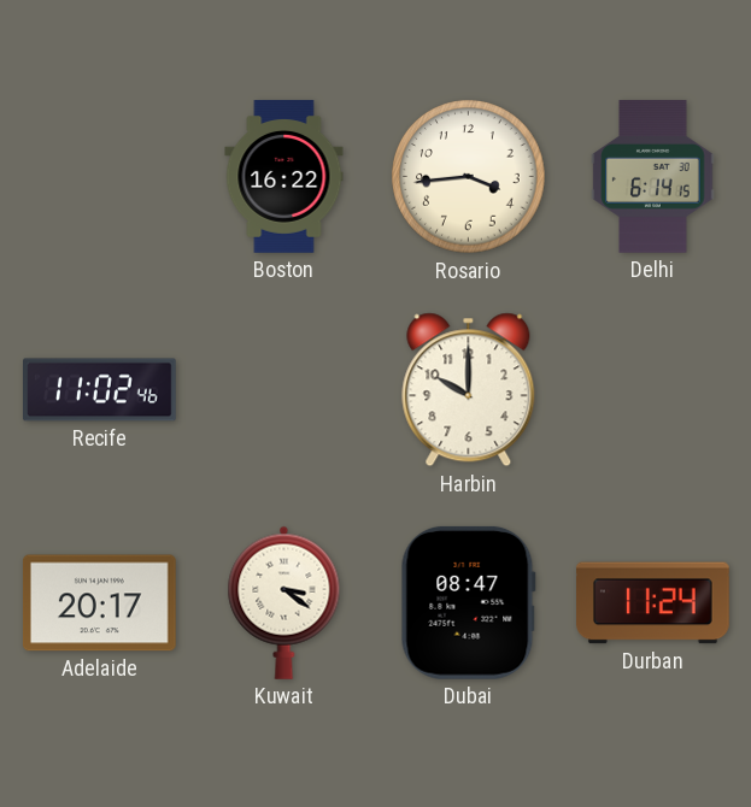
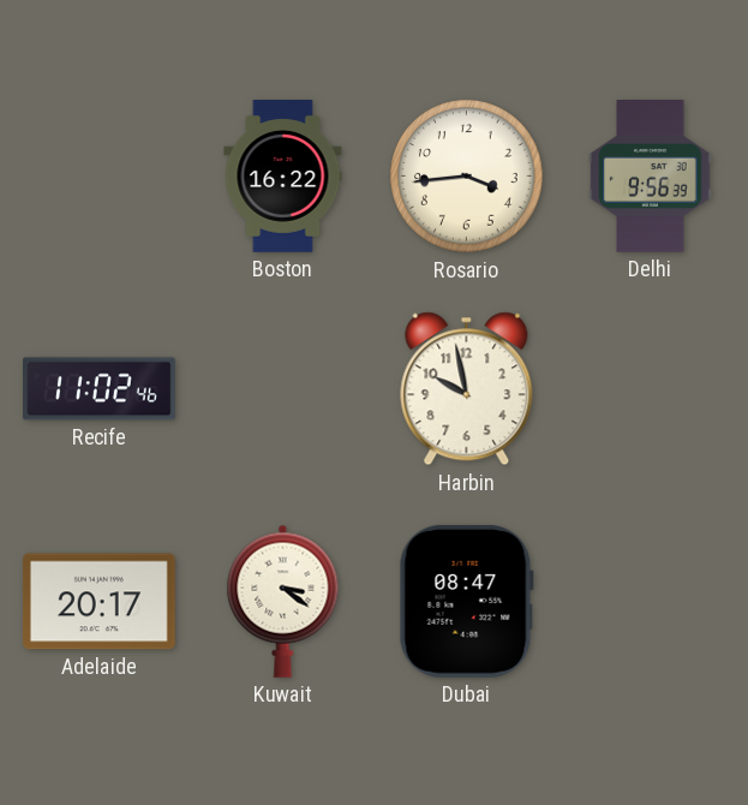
Delhi: 6:14 -> 9:56 (651, 177)
Harbin: 10:00 -> 9:58 (467, 389)
Durban: 11:24 -> none (653, 603)
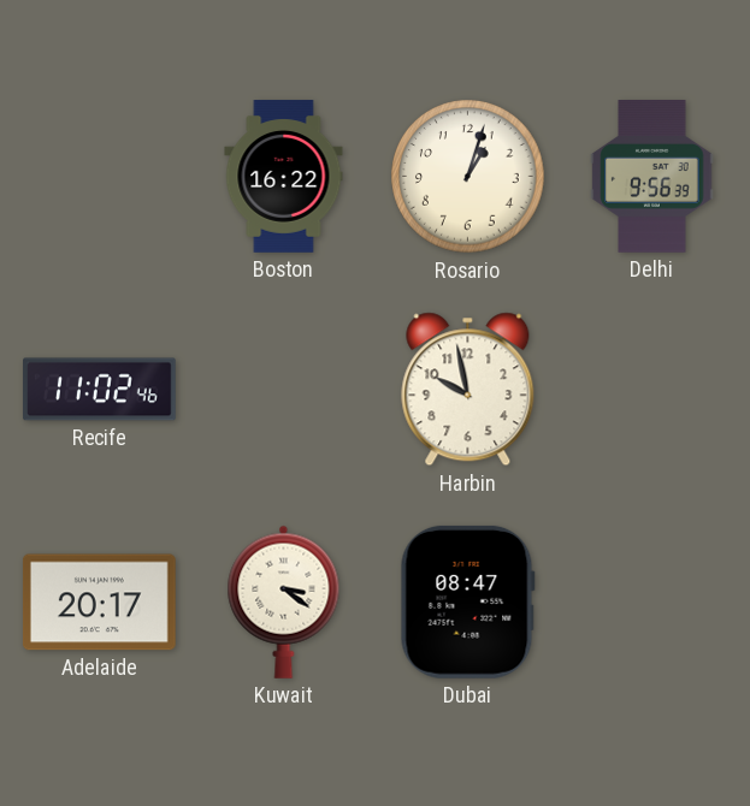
Rosario: 3:44 -> 1:03 (468, 177)
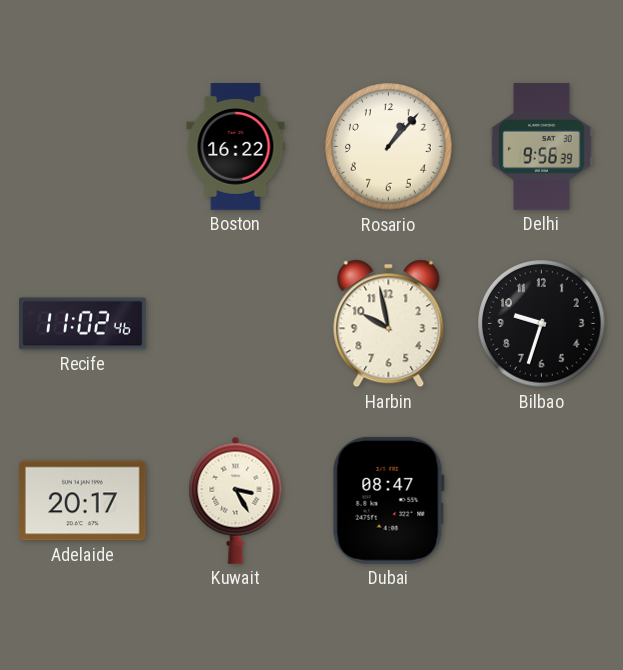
Rosario: 1:03 -> 1:07 (389, 147)
Bilbao: none -> 9:33 (542, 324)
Kuwait: 3:21 -> 3:25 (236, 500)
